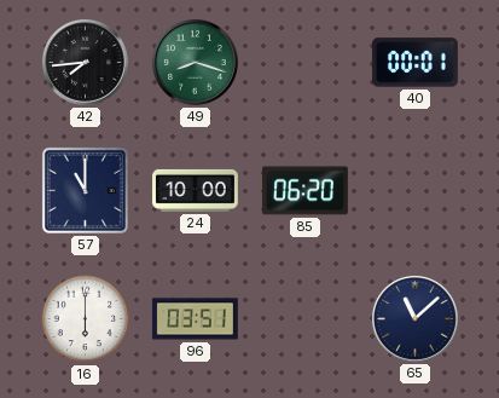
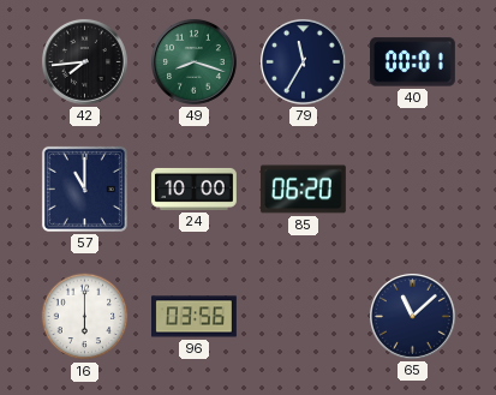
79: none -> 11:35 (303, 61)
96: 03:51 -> 03:56 (195, 317)
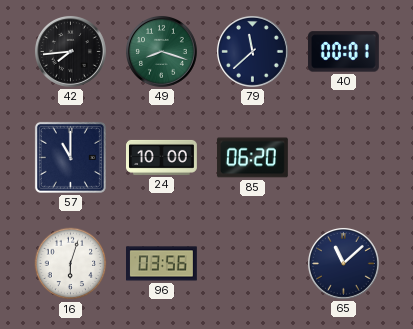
79: 11:35 -> 11:38 (252, 51)
16: 6:00 -> 6:03 (71, 264)
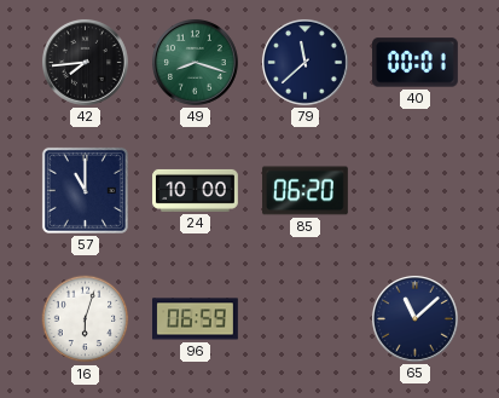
96: 03:56 -> 06:59 (196, 319)
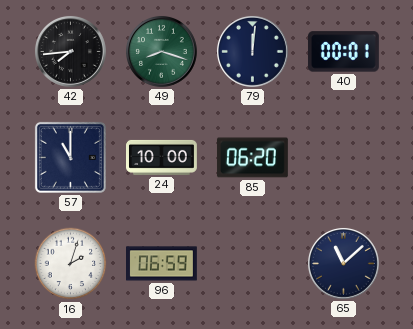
79: 11:38 -> 12:01 (252, 51)
16: 6:03 -> 2:03 (71, 264)
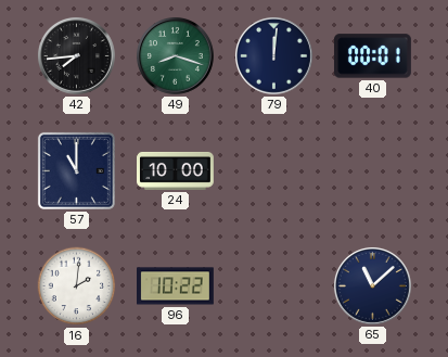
85: 06:20 -> none (252, 158)
16: 2:03 -> 2:01 (77, 286)
96: 06:59 -> 10:22 (176, 286)
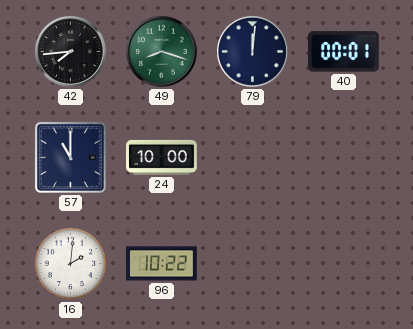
65: 11:08 -> none (372, 285)
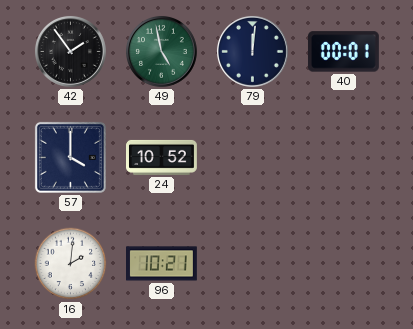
42: 7:44 -> 1:54 (70, 51)
49: 8:18 -> 4:58 (161, 51)
57: 11:00 -> 4:00 (70, 157)
24: 10:00 -> 10:52 (162, 157)
96: 10:22 -> 10:21 (162, 264)
